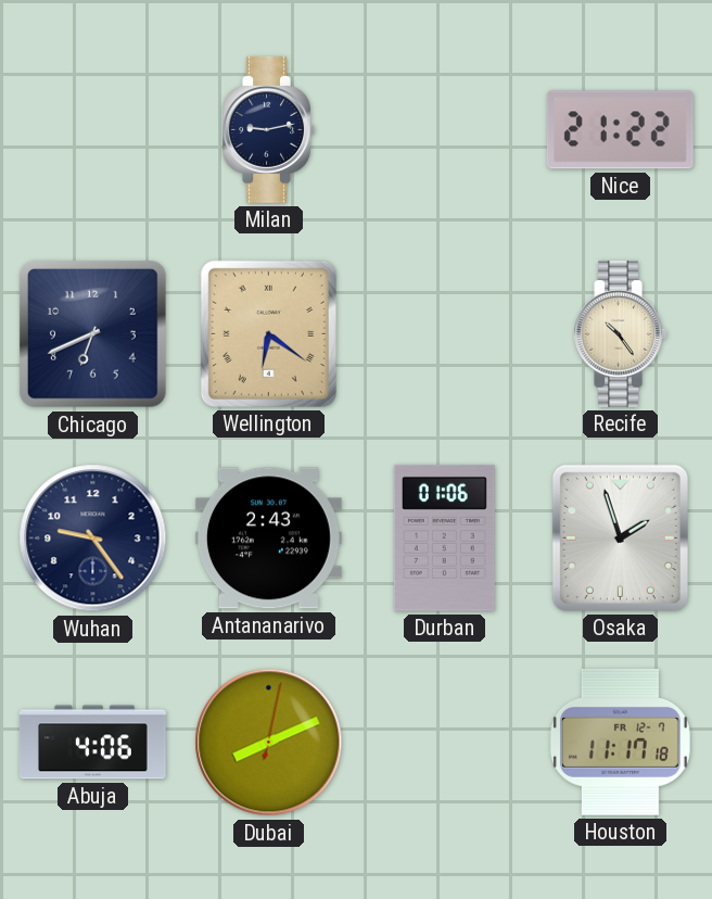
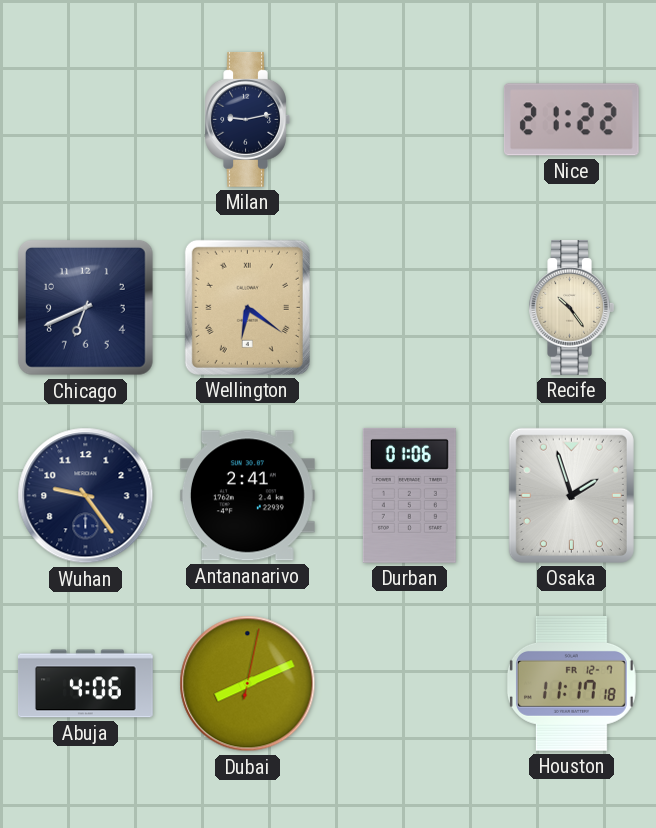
Antananarivo: 2:43 -> 2:41 (247, 496)
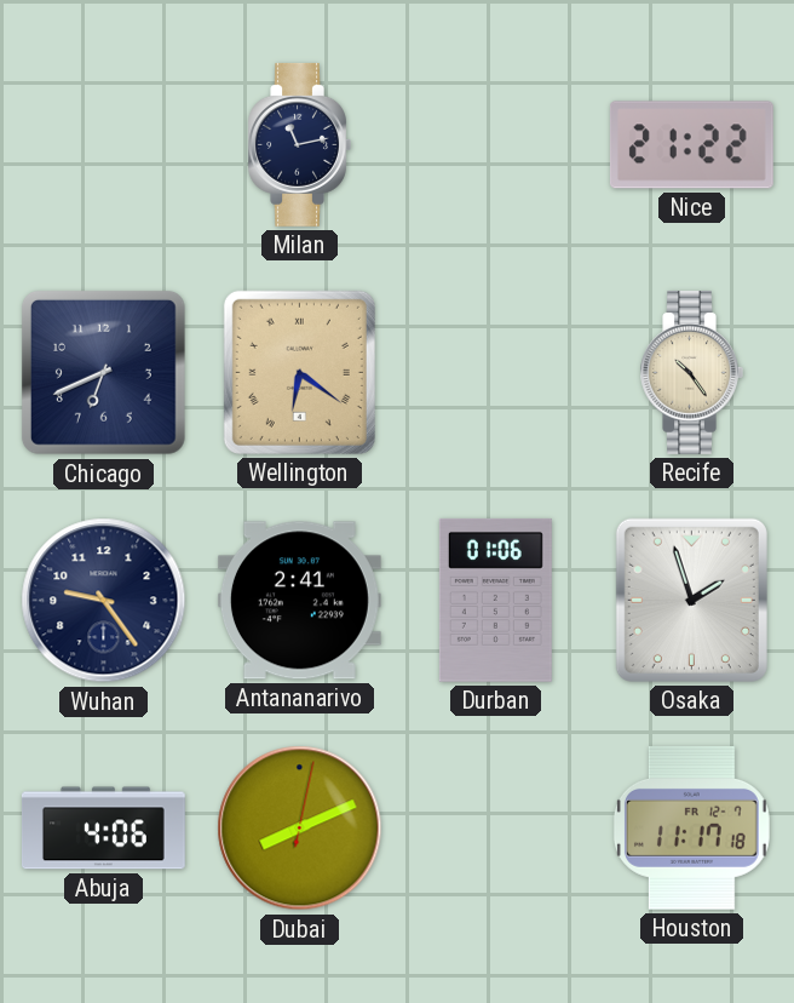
Milan: 9:13 -> 11:13 (299, 144)
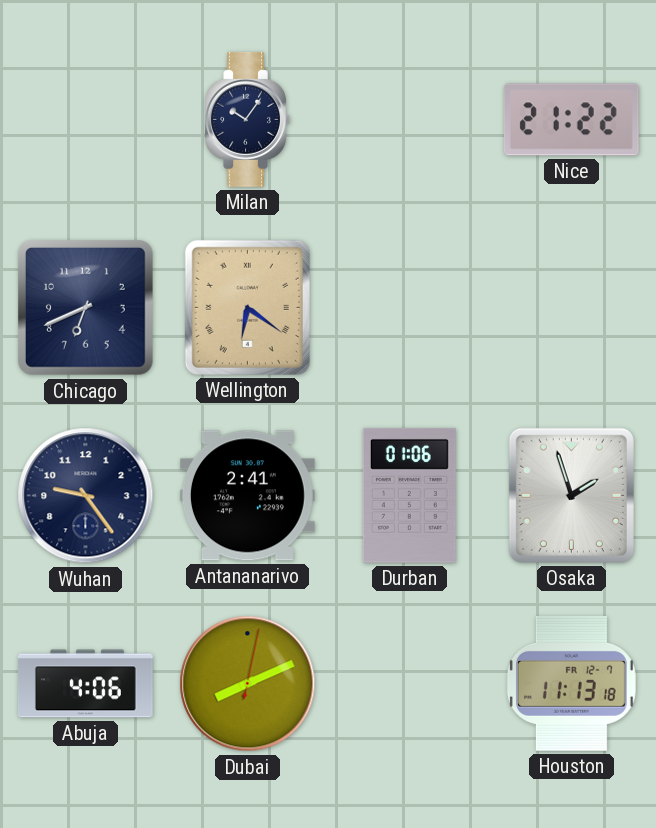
Milan: 11:13 -> 10:06 (247, 119)
Recife: 10:24 -> none (691, 372)
Houston: 11:17 -> 11:13 (571, 683)
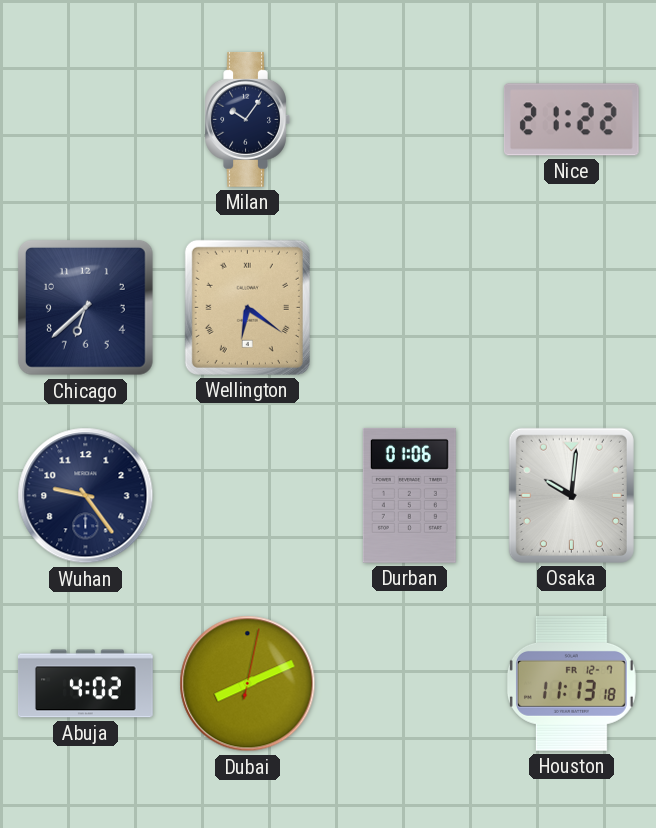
Chicago: 6:41 -> 6:38 (85, 307)
Antananarivo: 2:41 -> none (247, 496)
Osaka: 1:57 -> 10:01 (571, 495)
Abuja: 4:06 -> 4:02 (85, 684)
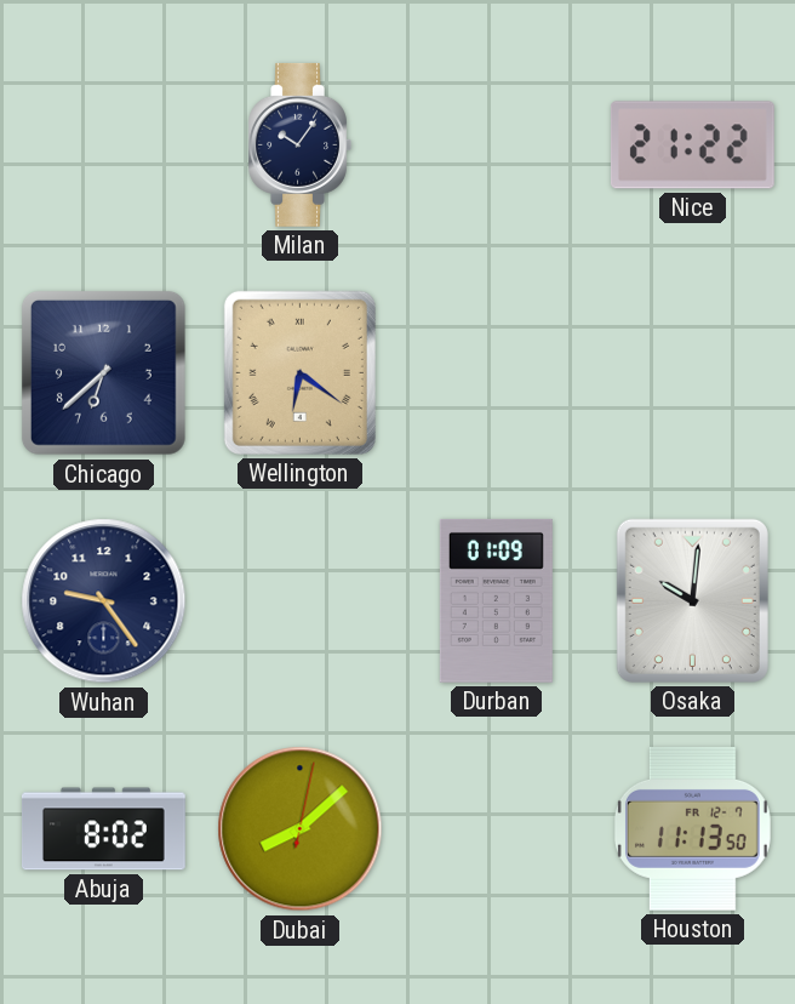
Durban: 01:06 -> 01:09 (496, 600)
Abuja: 4:02 -> 8:02 (103, 829)
Dubai: 8:11 -> 8:08 (301, 829)
Houston: 11:13:18 -> 11:13:50 (692, 828)
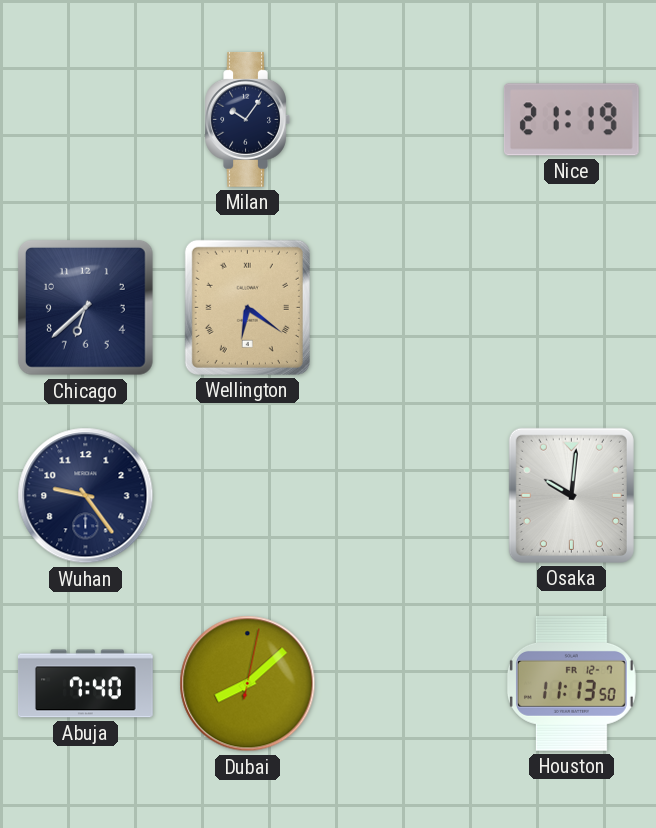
Nice: 21:22 -> 21:19 (571, 120)
Durban: 01:09 -> none (496, 600)
Abuja: 8:02 -> 7:40 (85, 684)
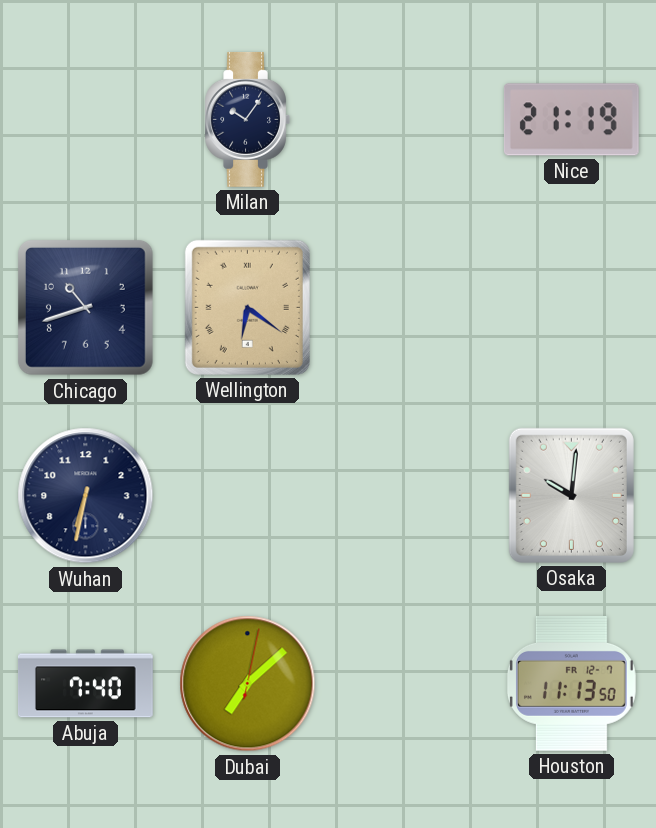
Chicago: 6:38 -> 10:42 (85, 307)
Wuhan: 9:24 -> 6:32 (86, 496)
Dubai: 8:08 -> 7:08 (248, 684)
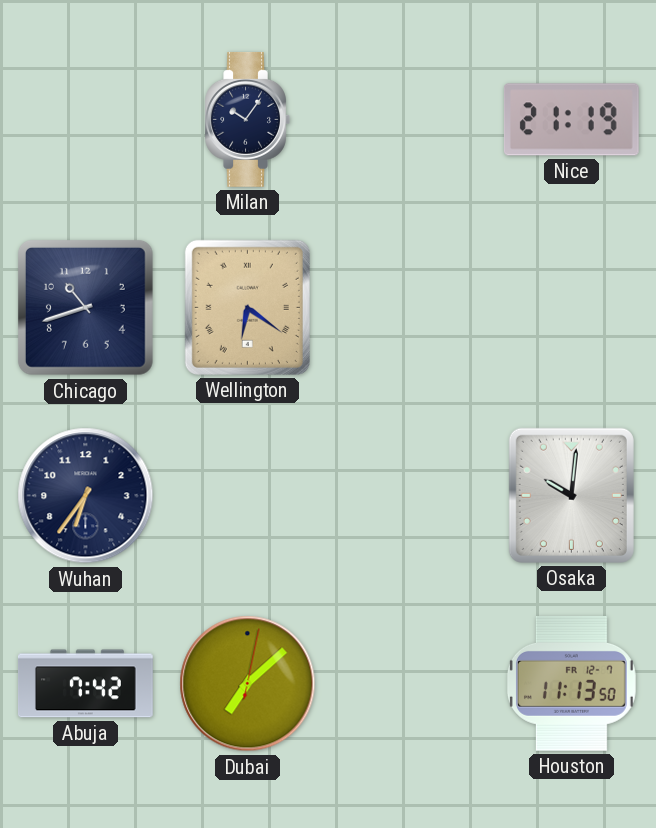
Wuhan: 6:32 -> 6:36 (86, 496)
Abuja: 7:40 -> 7:42 (85, 684)
